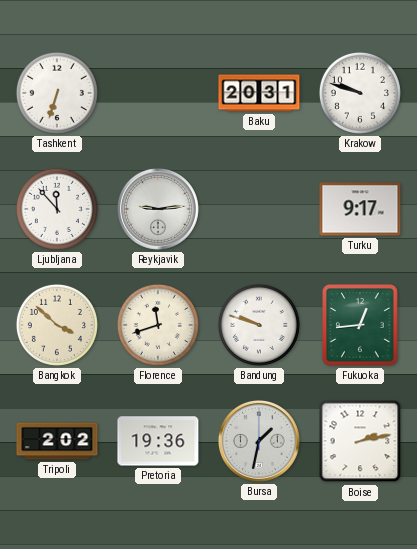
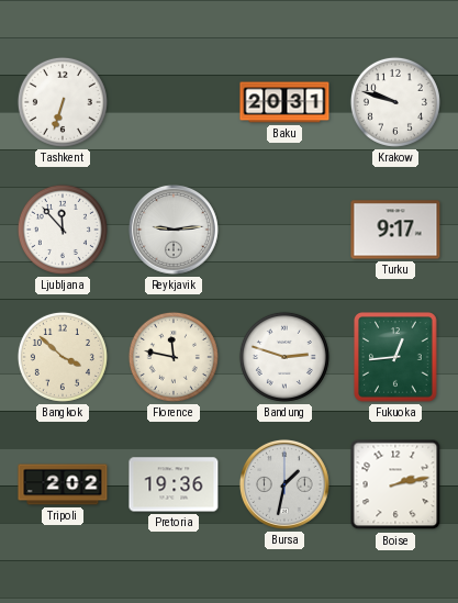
Florence: 11:42 -> 11:47 (174, 357)
Bandung: 9:48 -> 2:48 (284, 357)
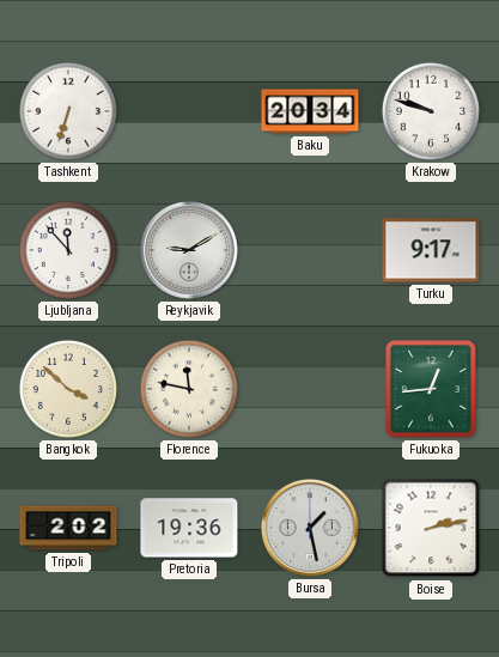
Baku: 20:31 -> 20:34 (310, 111)
Reykjavik: 9:14 -> 9:10 (189, 250)
Bandung: 2:48 -> none (284, 357)
Bursa: 1:32 -> 1:28 (310, 528)
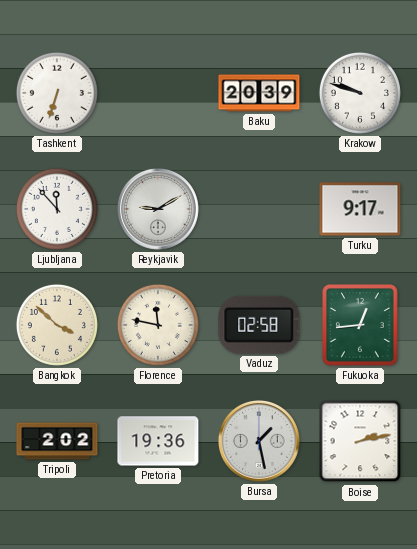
Baku: 20:34 -> 20:39 (259, 93)
Vaduz: none -> 02:58 (259, 325)
